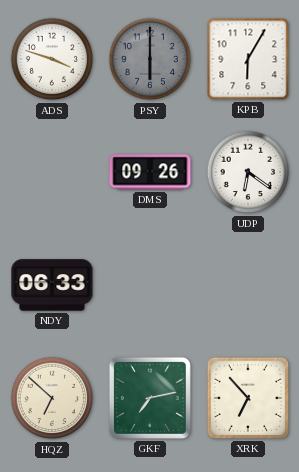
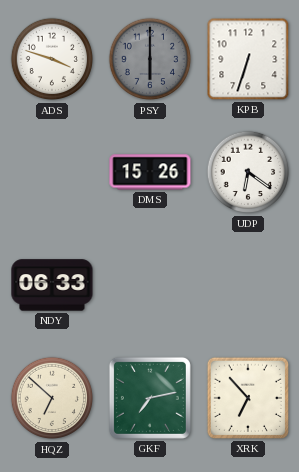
KPB: 6:05 -> 6:33 (248, 59)
DMS: 09:26 -> 15:26 (150, 172)
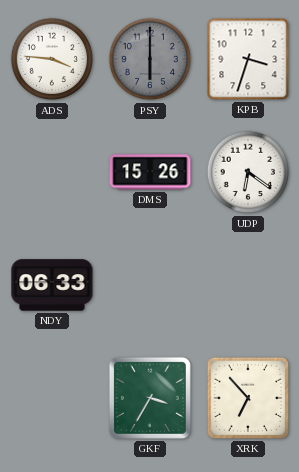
ADS: 3:48 -> 3:46 (52, 59)
KPB: 6:33 -> 3:33 (248, 59)
HQZ: 6:52 -> none (52, 398)
GKF: 7:13 -> 3:35 (150, 398)
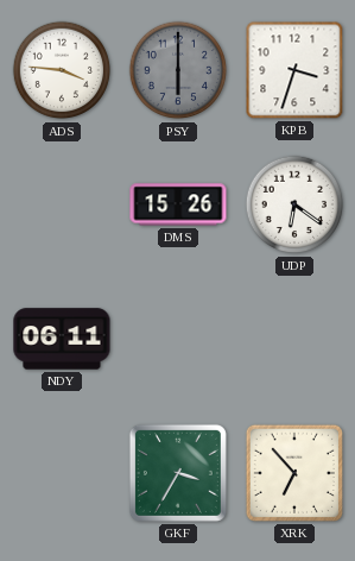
NDY: 06:33 -> 06:11 (62, 339)
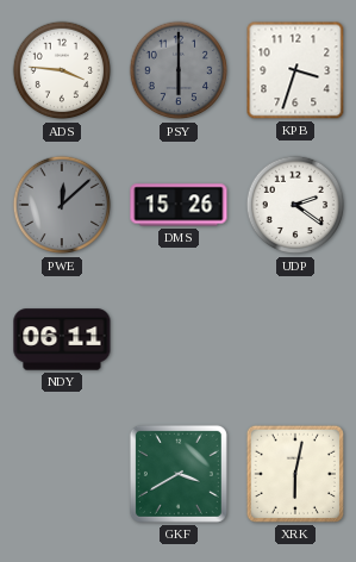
PWE: none -> 12:08 (62, 205)
UDP: 6:21 -> 2:21 (295, 205)
GKF: 3:35 -> 3:40 (179, 474)
XRK: 6:53 -> 6:02 (294, 474)
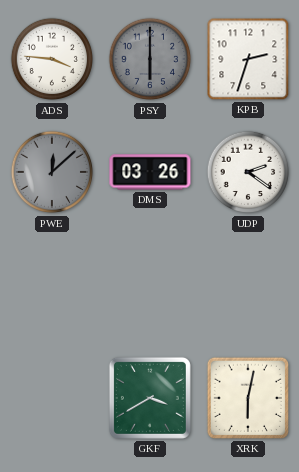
KPB: 3:33 -> 2:33 (248, 59)
DMS: 15:26 -> 03:26 (150, 172)
NDY: 06:11 -> none (62, 339)
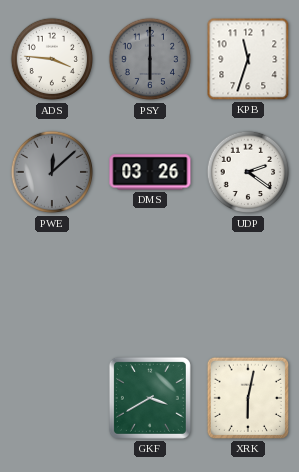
KPB: 2:33 -> 11:33 (248, 59)
